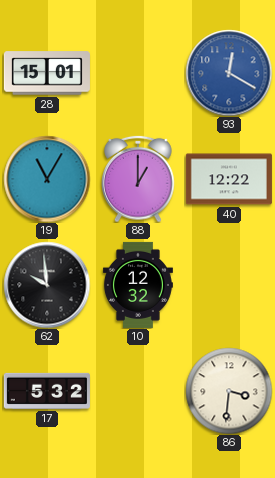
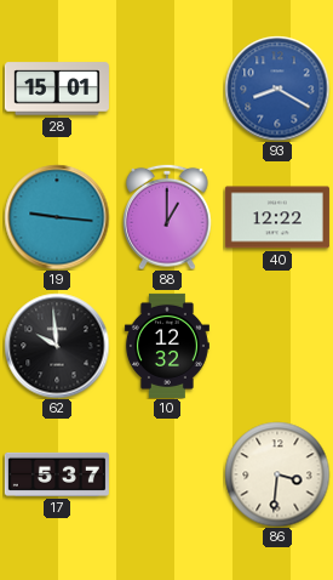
93: 12:20 -> 8:20 (277, 89)
19: 11:05 -> 9:16 (57, 217)
17: 5:32 -> 5:37 (57, 474)
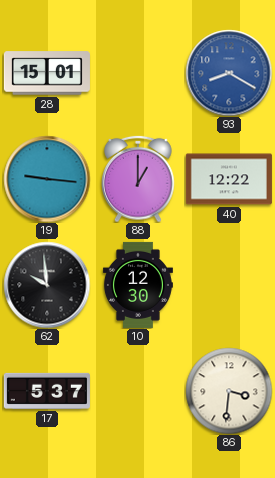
10: 12:32 -> 12:30 (138, 285)
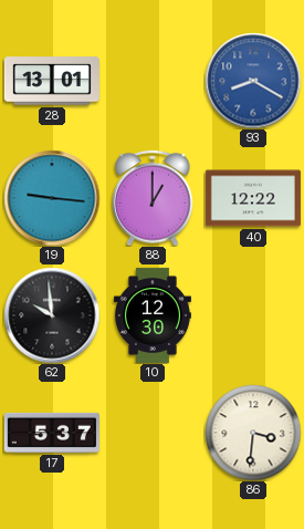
28: 15:01 -> 13:01 (52, 81)
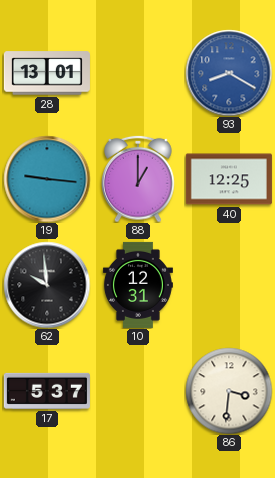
40: 12:22 -> 12:25 (229, 179)
10: 12:30 -> 12:31 (138, 285)
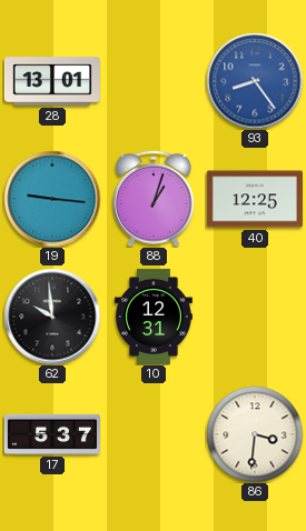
93: 8:20 -> 8:24 (255, 81)
88: 1:00 -> 1:03 (154, 199)
